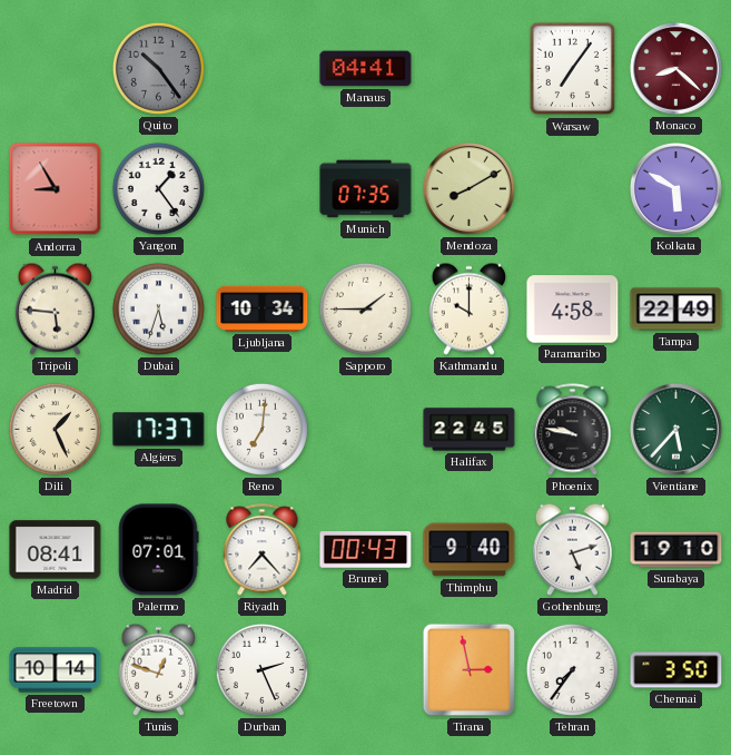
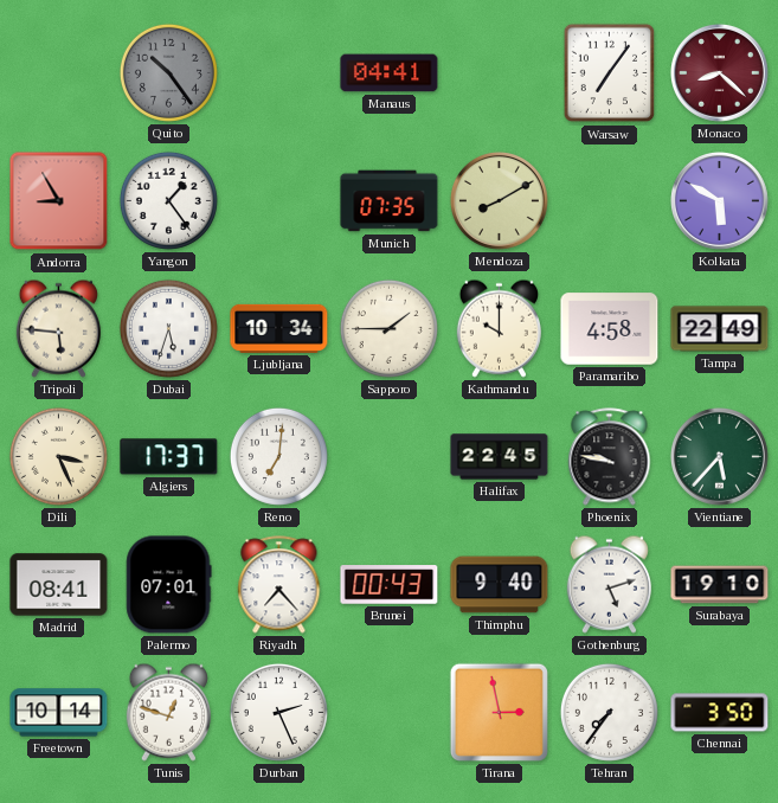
Dili: 1:26 -> 3:26 (58, 456)
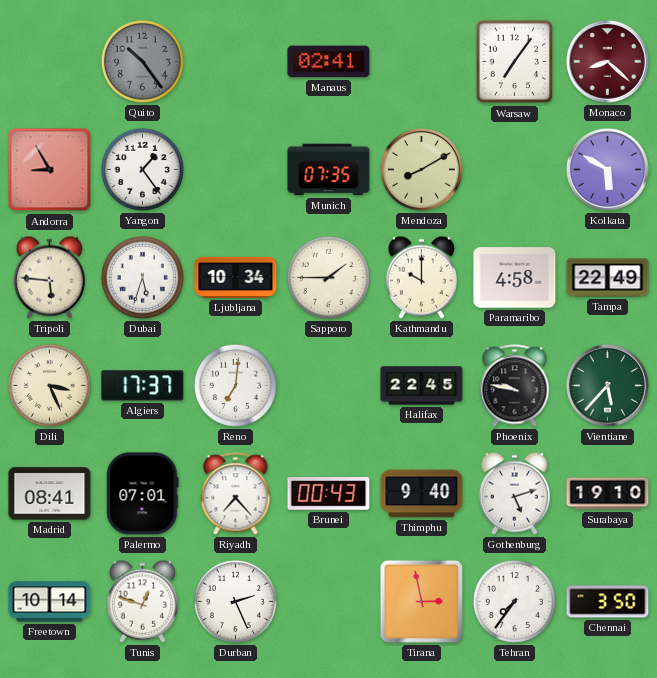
Manaus: 04:41 -> 02:41 (329, 62)
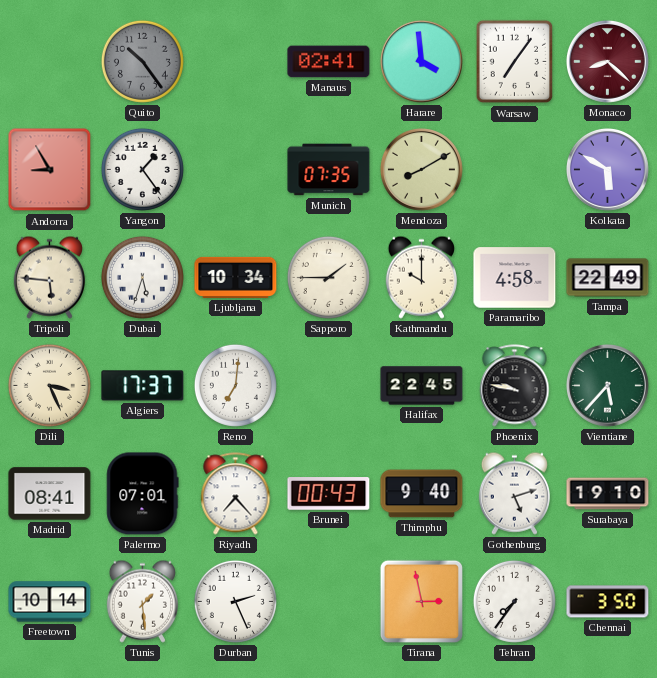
Harare: none -> 3:59 (421, 61)
Tunis: 12:48 -> 1:29 (142, 601)
